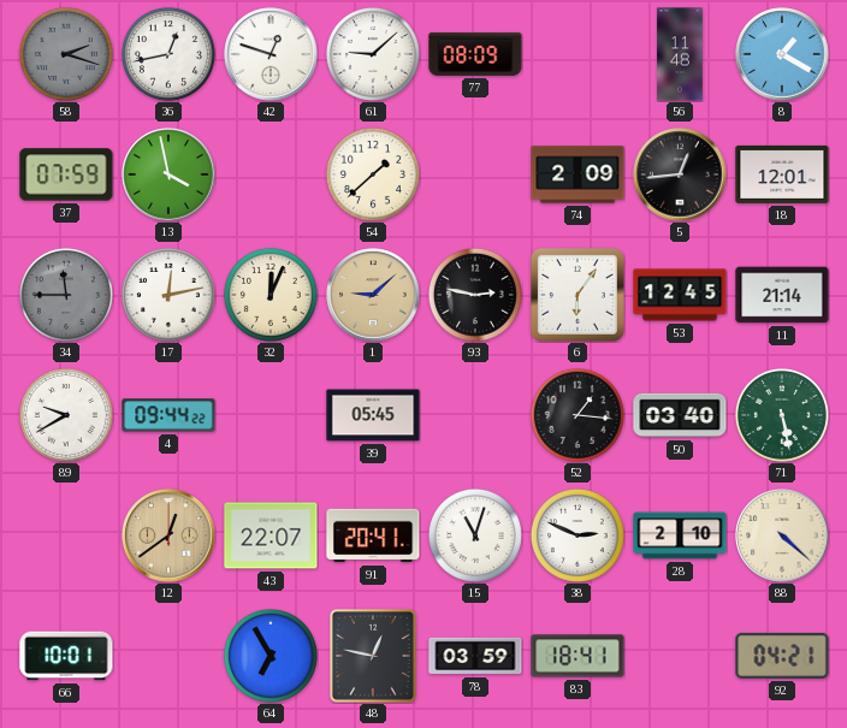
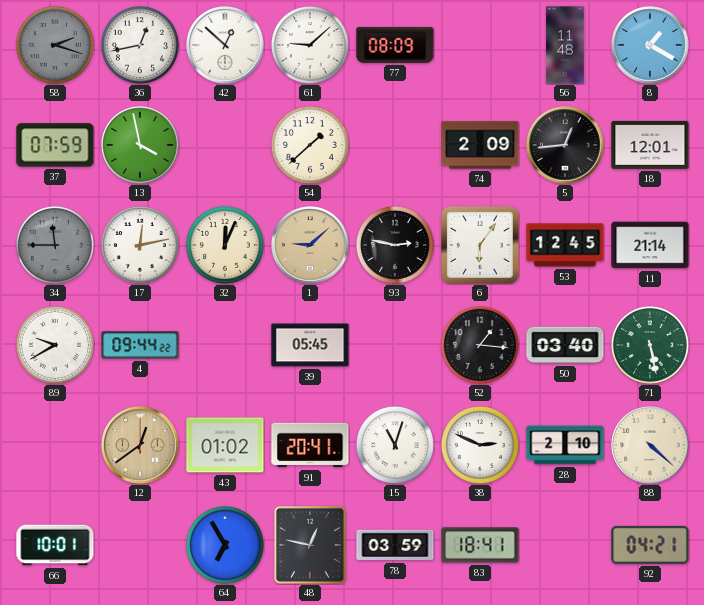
42: 12:48 -> 12:52 (225, 45)
43: 22:07 -> 01:02 (225, 445)
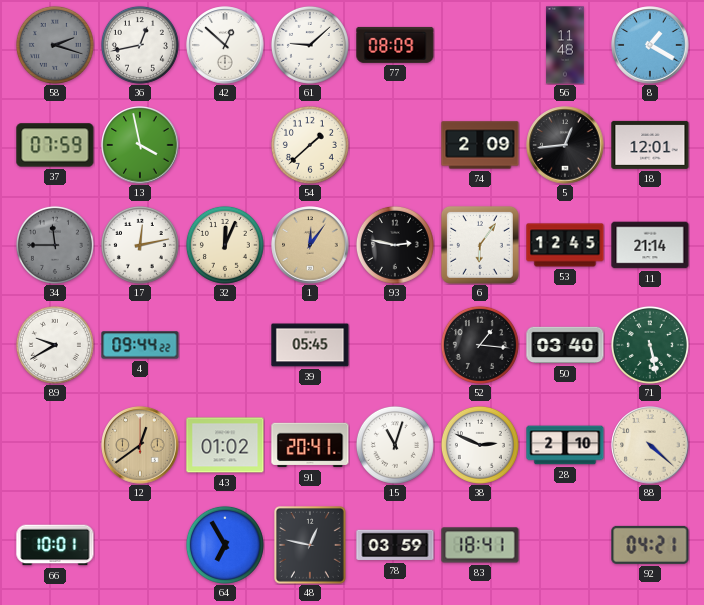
1: 9:08 -> 12:06 (310, 245)
